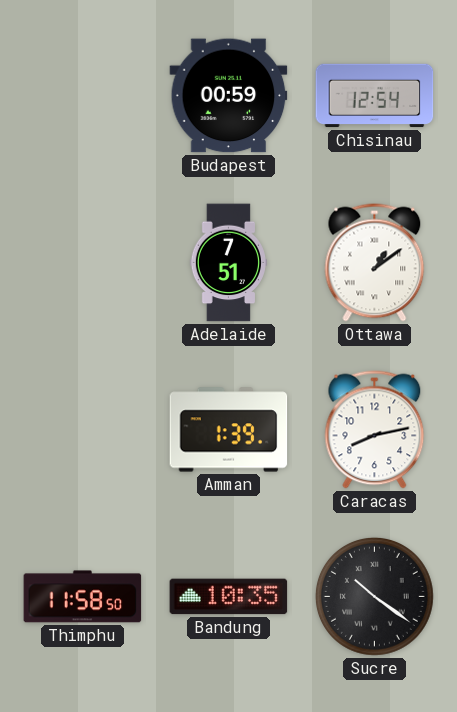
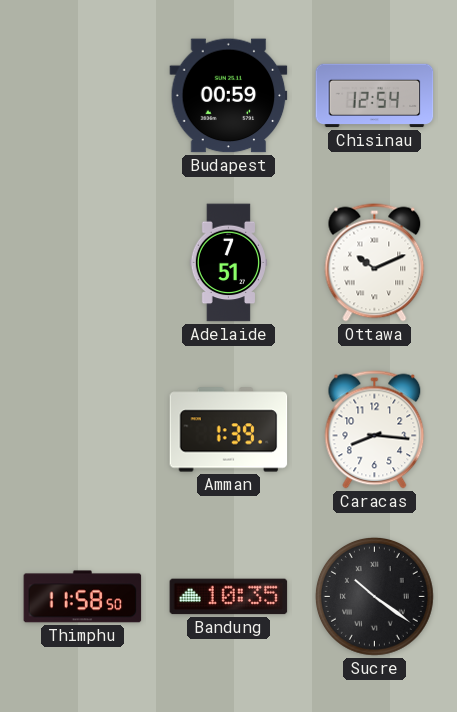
Ottawa: 1:09 -> 10:11 (375, 263)
Caracas: 8:13 -> 8:16 (375, 430)
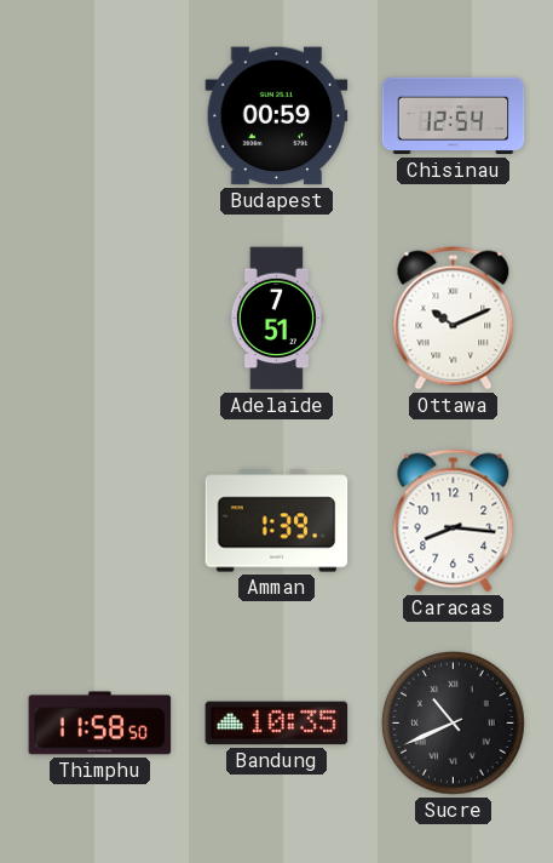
Sucre: 10:21 -> 10:41 (453, 722)
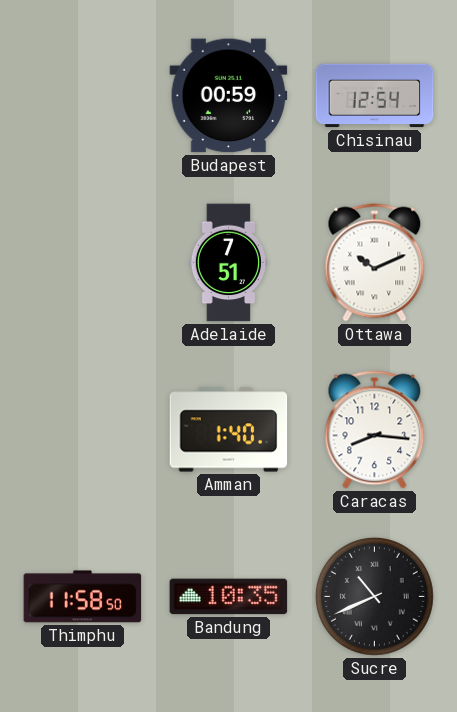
Amman: 1:39 -> 1:40 (229, 430)
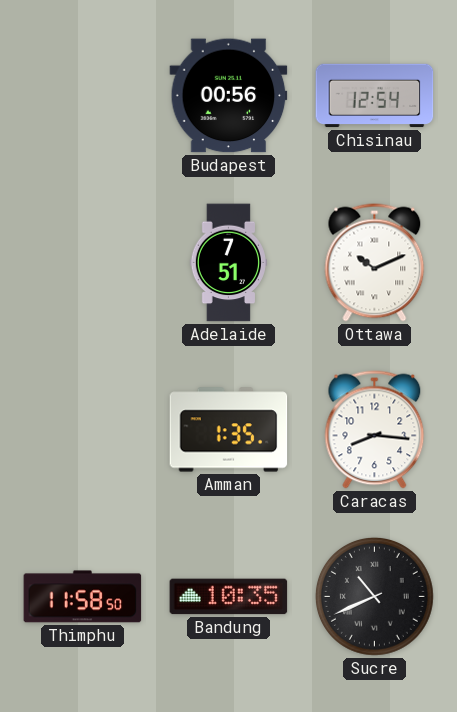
Budapest: 00:59 -> 00:56 (229, 96)
Amman: 1:40 -> 1:35 (229, 430)
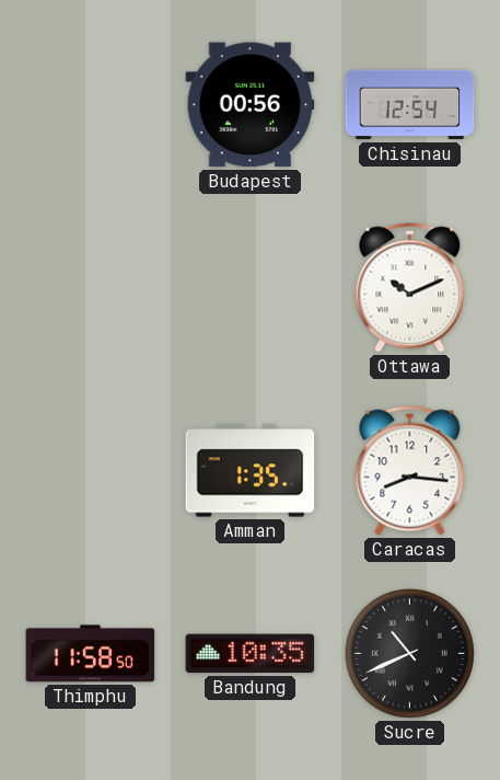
Adelaide: 7:51 -> none (228, 263)
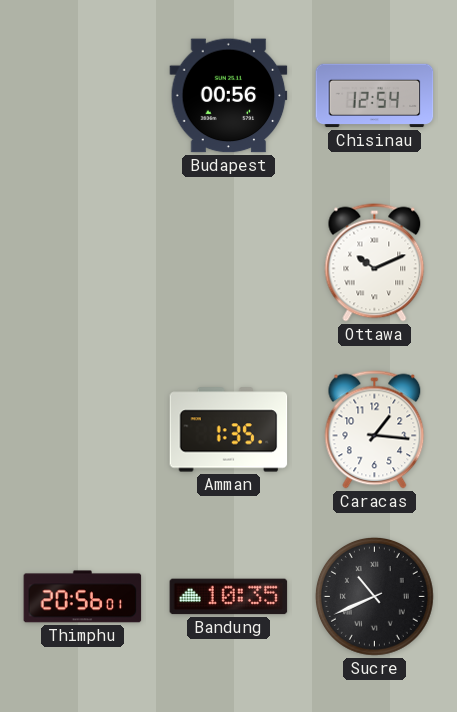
Caracas: 8:16 -> 1:16 (375, 430)
Thimphu: 11:58 -> 20:56 (83, 597)
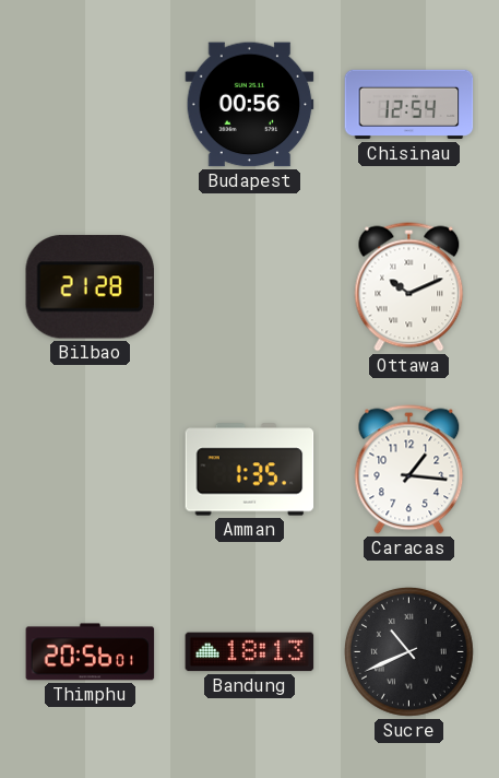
Bilbao: none -> 21:28 (90, 287)
Bandung: 10:35 -> 18:13 (250, 652)
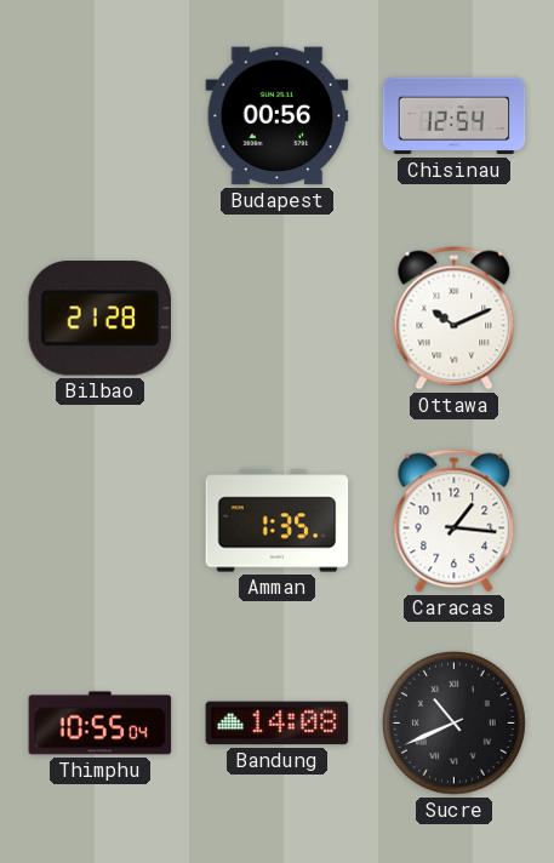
Thimphu: 20:56 -> 10:55 (101, 724)
Bandung: 18:13 -> 14:08 (278, 724)
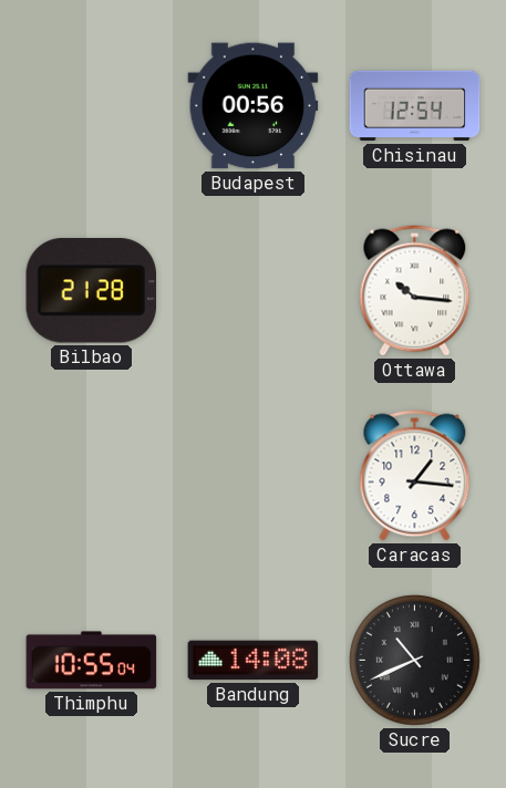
Ottawa: 10:11 -> 10:16 (415, 291)
Amman: 1:35 -> none (278, 521)
